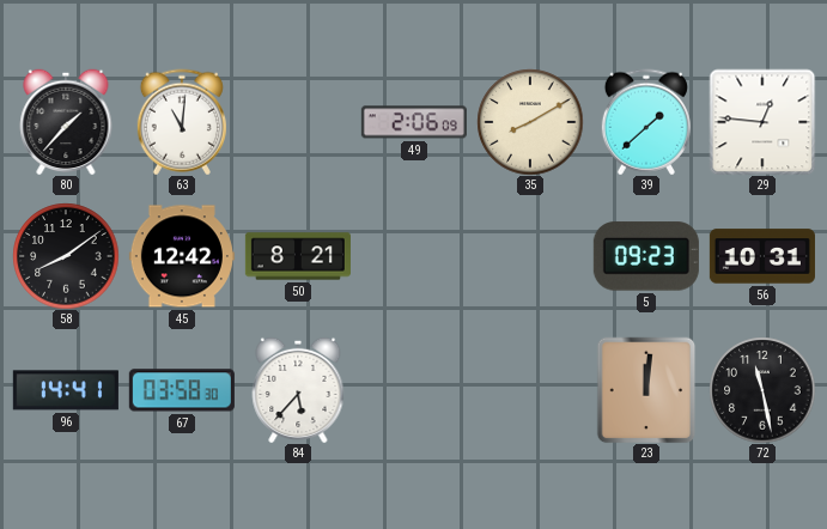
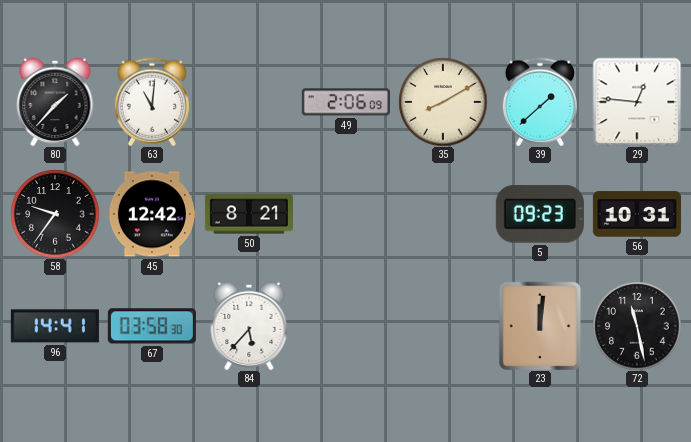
58: 8:09 -> 9:36 (55, 214)
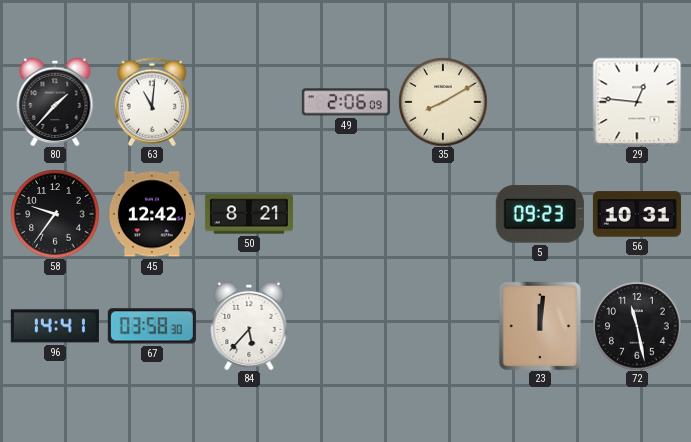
39: 1:38 -> none (540, 102)
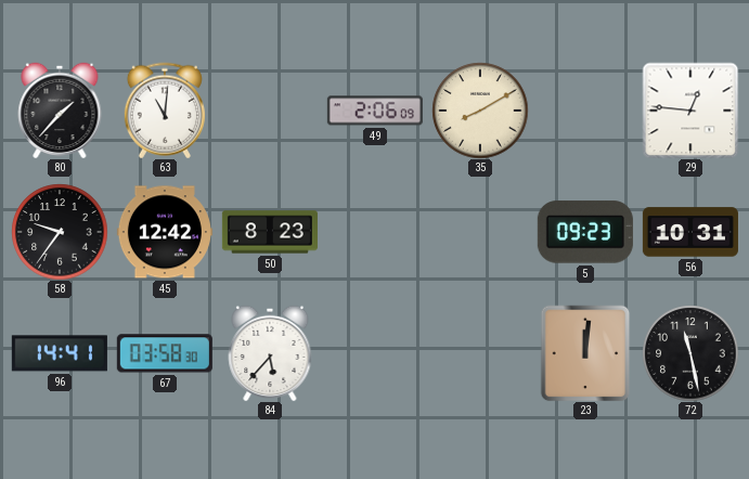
50: 8:21 -> 8:23 (270, 232)
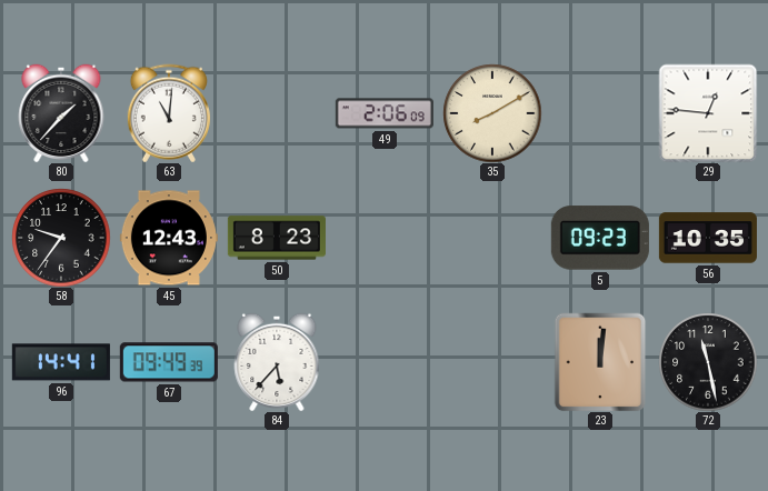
45: 12:42 -> 12:43 (169, 238)
56: 10:31 -> 10:35 (708, 238)
67: 03:58 -> 09:49 (169, 362)
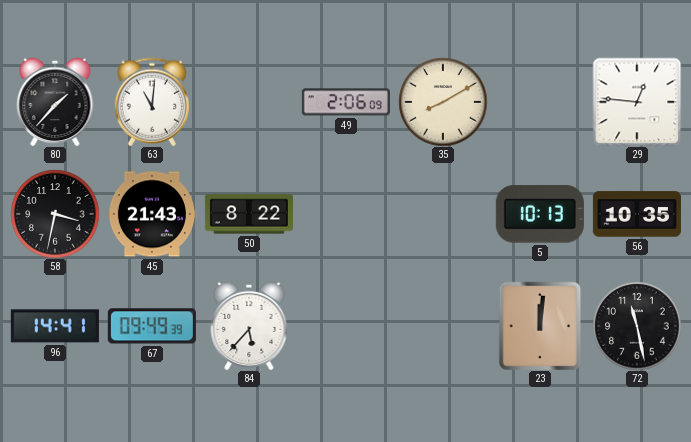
58: 9:36 -> 3:32 (55, 214)
45: 12:43 -> 21:43 (152, 214)
50: 8:23 -> 8:22 (249, 214)
5: 09:23 -> 10:13 (540, 214)
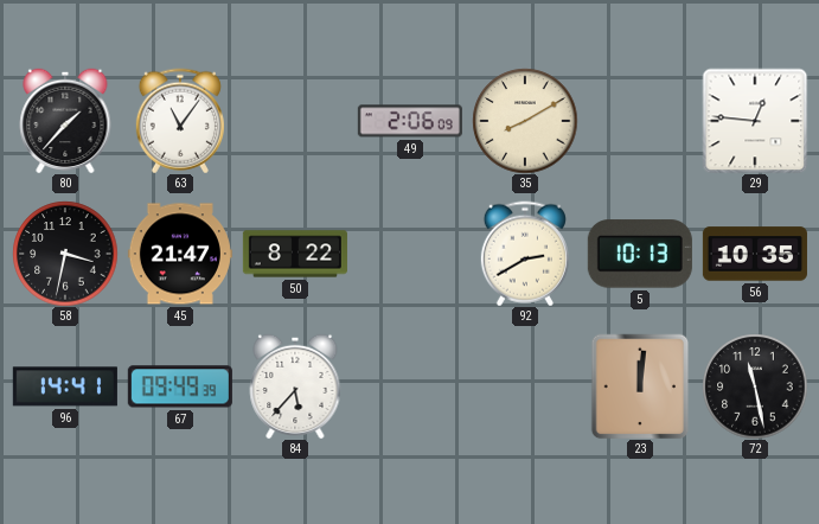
63: 11:01 -> 11:06 (180, 121)
45: 21:43 -> 21:47 (180, 254)
92: none -> 2:40 (525, 254)
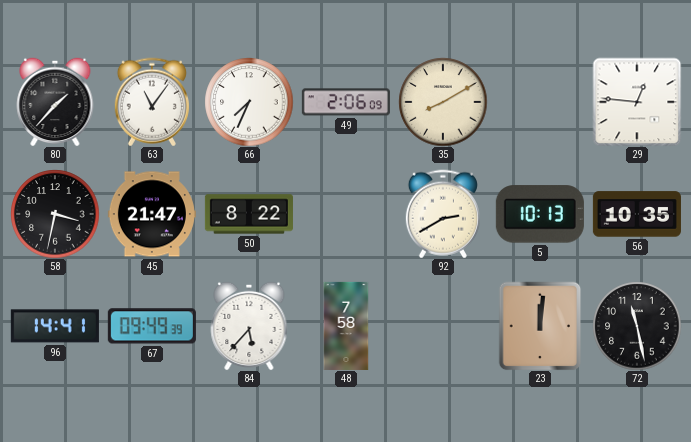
66: none -> 7:34 (249, 102)
48: none -> 7:58 (346, 326)
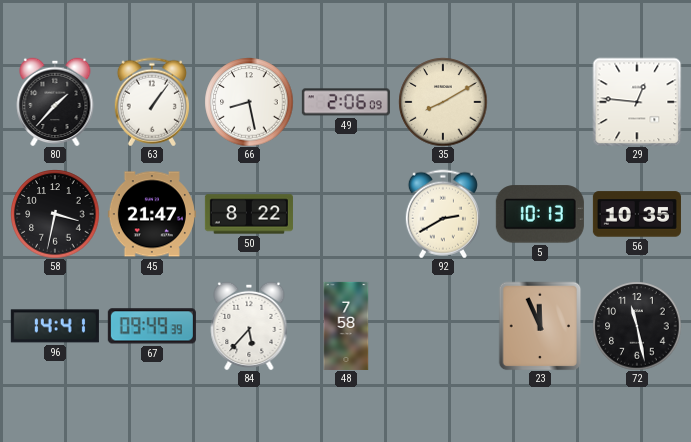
63: 11:06 -> 1:06 (152, 102)
66: 7:34 -> 8:28 (249, 102)
23: 12:01 -> 11:56 (540, 326)
